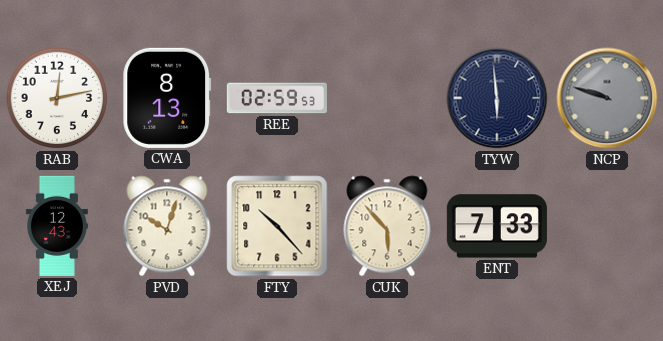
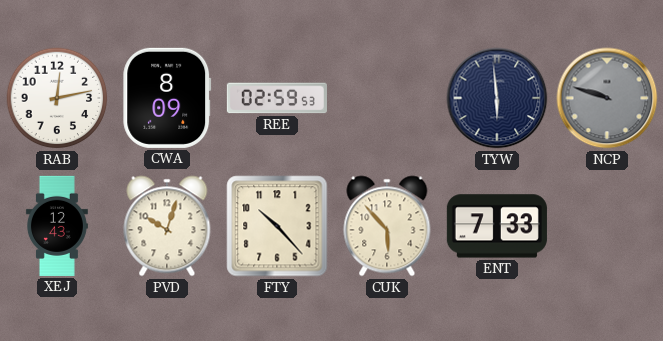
CWA: 8:13 -> 8:09 (167, 98)
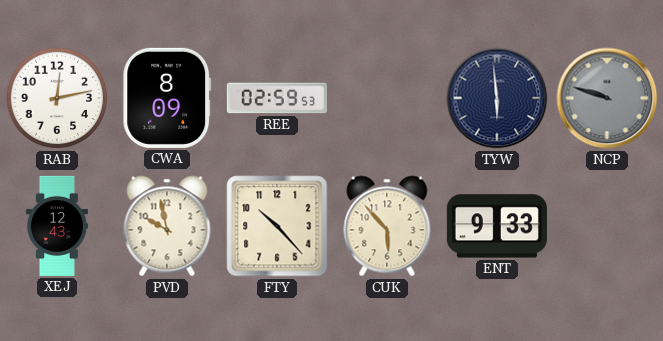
PVD: 10:03 -> 9:58 (167, 226)
ENT: 7:33 -> 9:33 (497, 226)
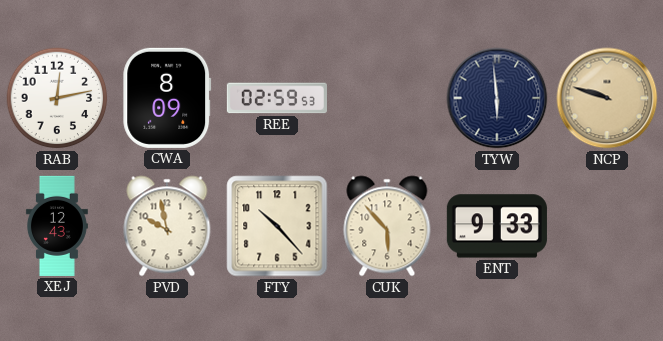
NCP dial: grey -> champagne (607, 98)
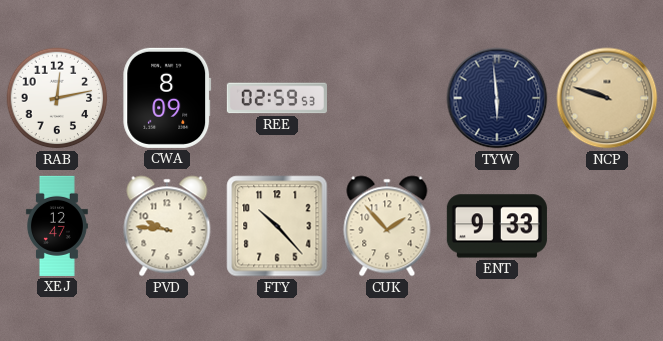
XEJ: 12:43 -> 12:47 (57, 226)
PVD: 9:58 -> 9:46 (167, 226)
CUK: 5:53 -> 1:53 (387, 226)
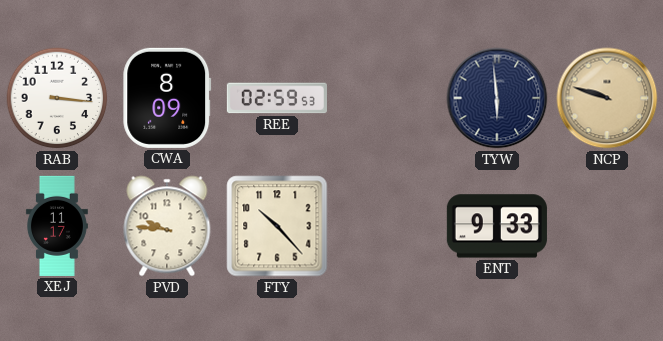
RAB: 12:13 -> 3:16 (57, 98)
XEJ: 12:47 -> 11:17 (57, 226)
CUK: 1:53 -> none (387, 226)
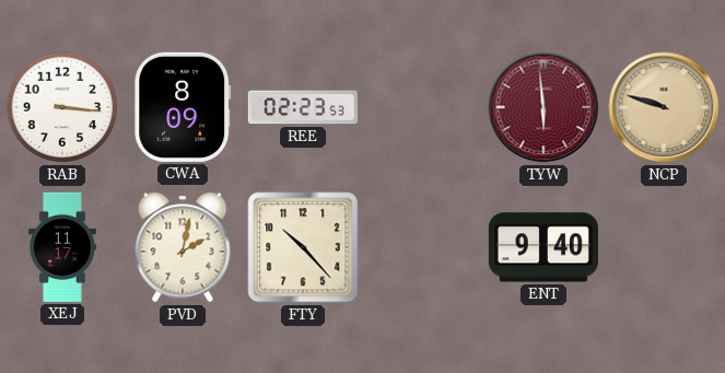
REE: 02:59 -> 02:23 (303, 107)
TYW dial: navy -> burgundy (543, 107)
PVD: 9:46 -> 2:02 (183, 247)
ENT: 9:33 -> 9:40 (543, 247)
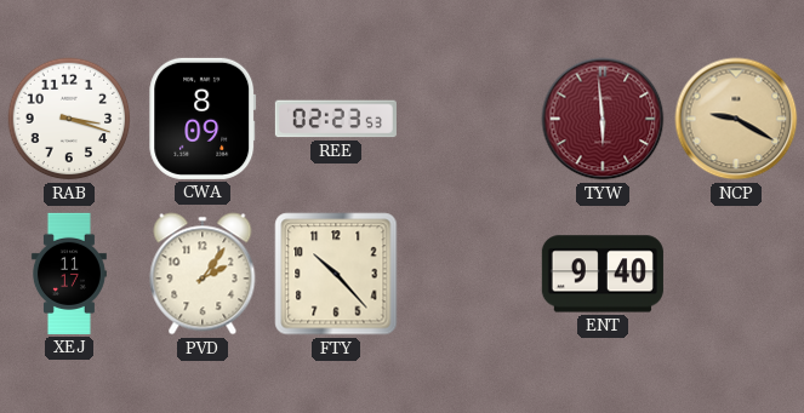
RAB: 3:16 -> 3:18 (69, 119)
NCP: 9:48 -> 9:20 (736, 119)
PVD: 2:02 -> 2:06 (203, 274)
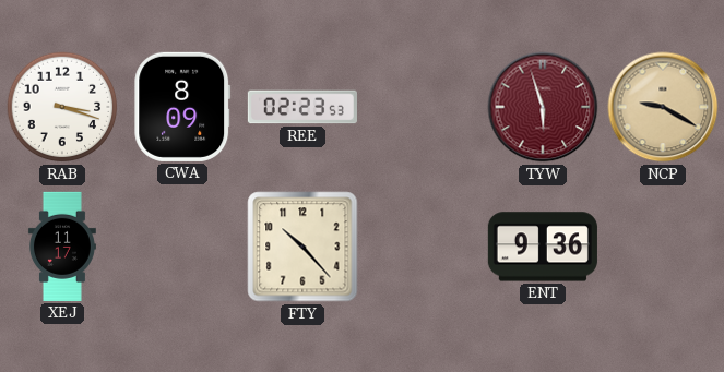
TYW: 5:59 -> 5:57 (543, 107)
PVD: 2:06 -> none (203, 274)
ENT: 9:40 -> 9:36 (543, 247)
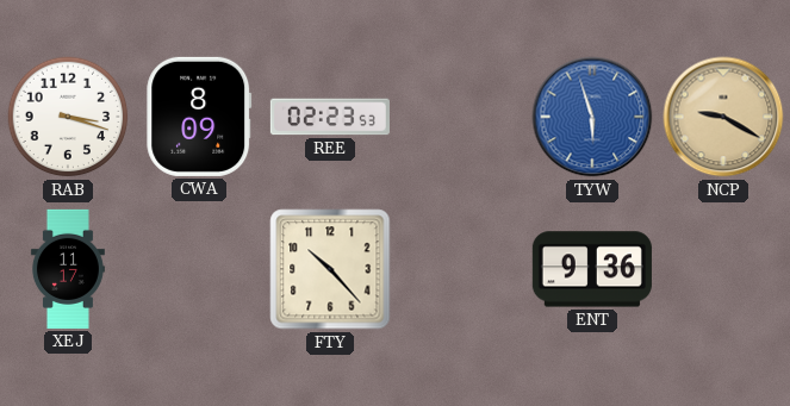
TYW dial: burgundy -> blue (592, 117)
